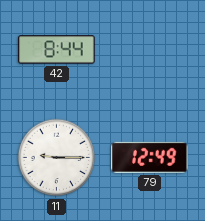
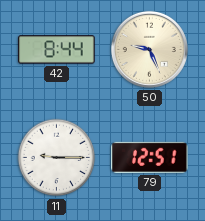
50: none -> 9:26 (149, 49)
79: 12:49 -> 12:51 (150, 157)
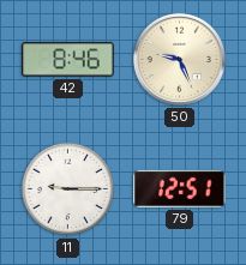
42: 8:44 -> 8:46 (68, 60)
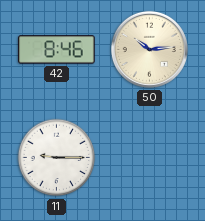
50: 9:26 -> 10:14 (149, 49)
79: 12:51 -> none (180, 188)
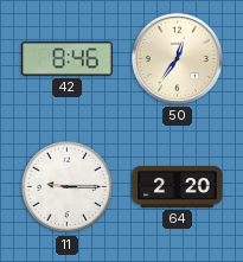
50: 10:14 -> 12:36 (177, 58)
64: none -> 2:20 (178, 187)
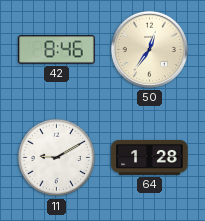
11: 9:15 -> 9:10 (57, 158)
64: 2:20 -> 1:28 (150, 158)
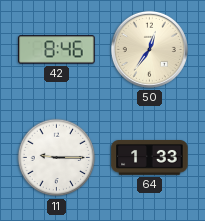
11: 9:10 -> 9:15 (57, 158)
64: 1:28 -> 1:33 (150, 158)
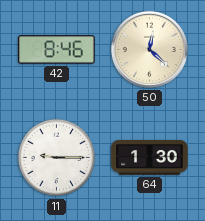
50: 12:36 -> 12:22 (149, 49)
64: 1:33 -> 1:30 (150, 158)
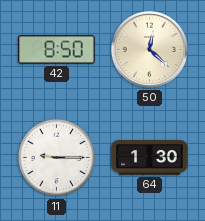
42: 8:46 -> 8:50 (57, 50)
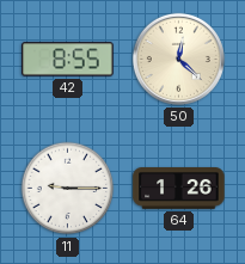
42: 8:50 -> 8:55 (68, 60)
64: 1:30 -> 1:26 (179, 189)
